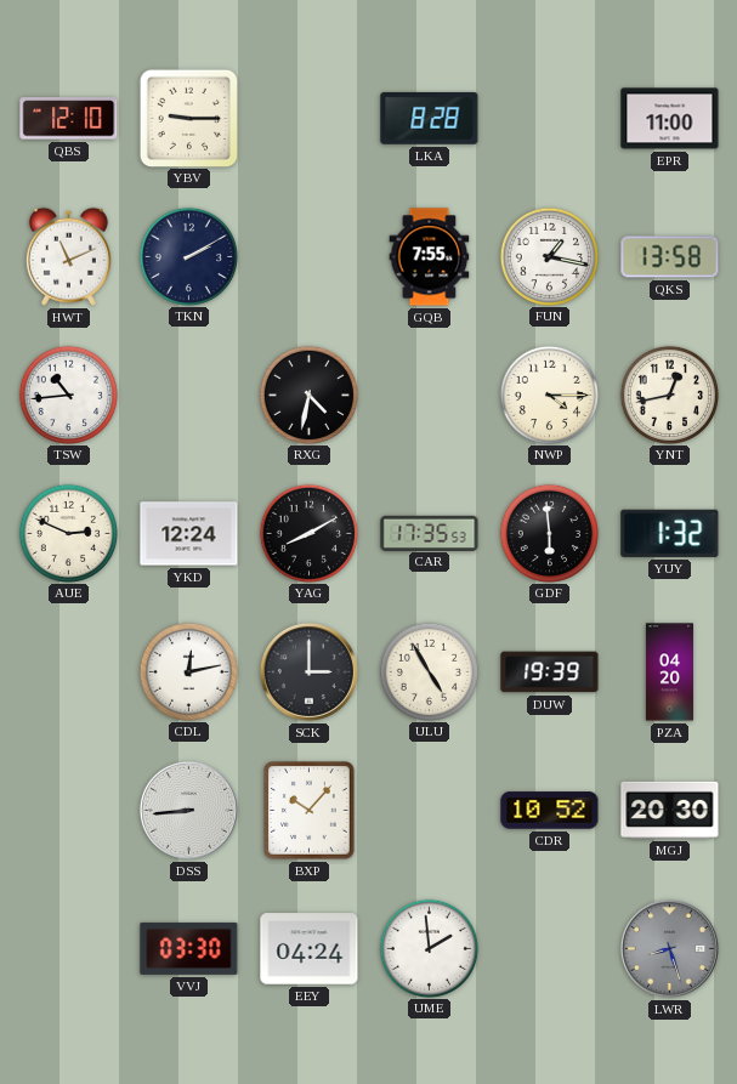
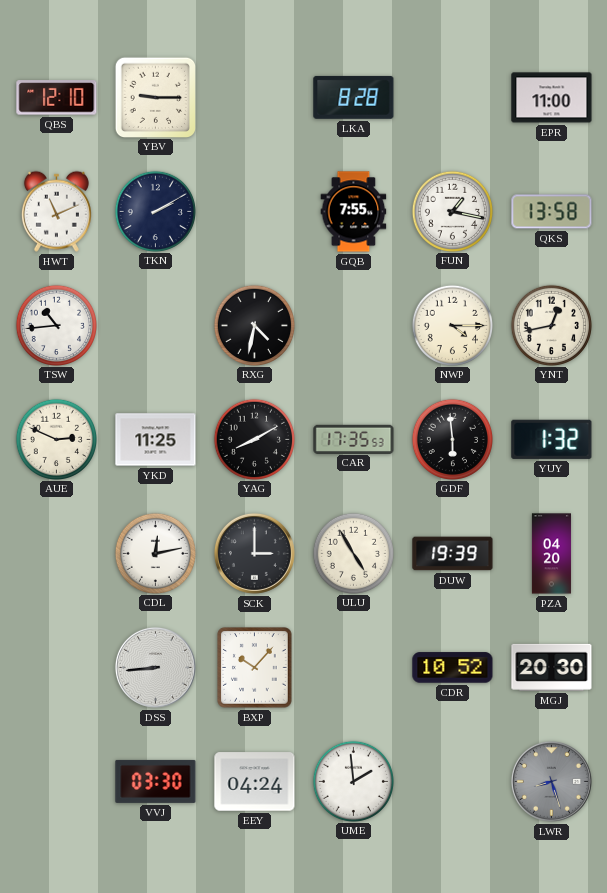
YKD: 12:24 -> 11:25 (156, 440)
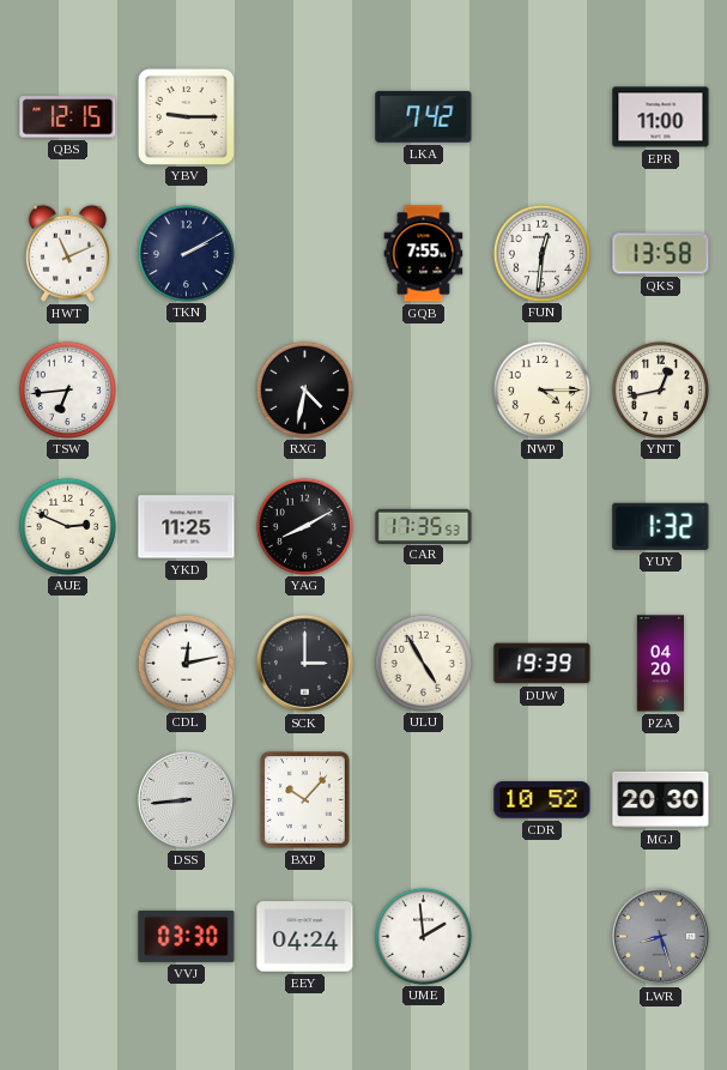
QBS: 12:10 -> 12:15 (68, 117)
LKA: 8:28 -> 7:42 (424, 116)
FUN: 1:17 -> 12:31 (541, 253)
TSW: 10:44 -> 6:44 (67, 389)
GDF: 5:59 -> none (452, 439)
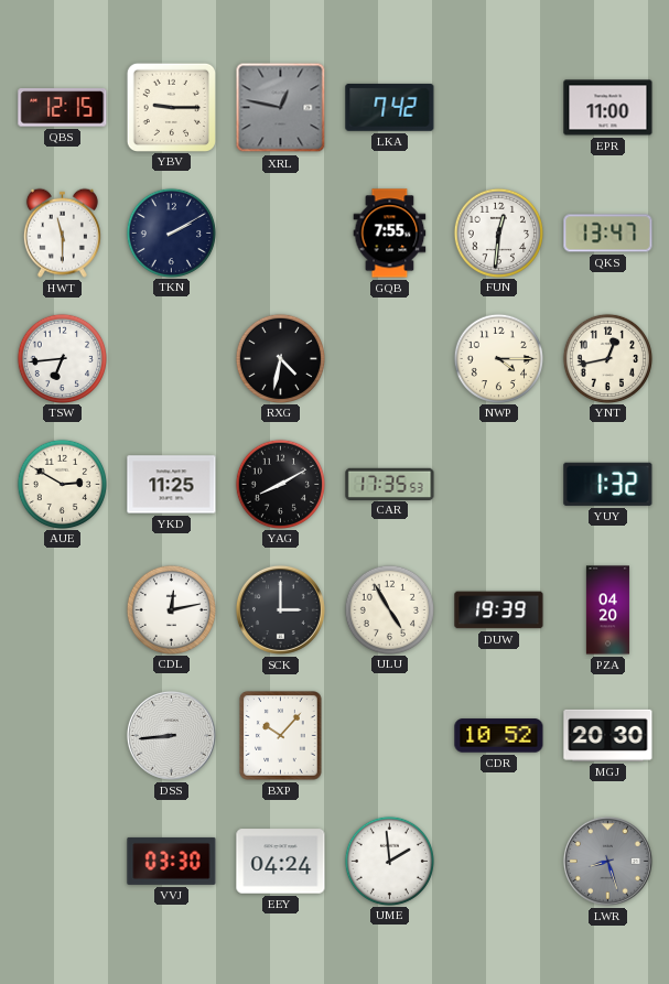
XRL: none -> 12:47 (281, 108)
HWT: 11:11 -> 11:30 (62, 233)
QKS: 13:58 -> 13:47 (608, 234)
AUE: 2:49 -> 2:50 (62, 484)
